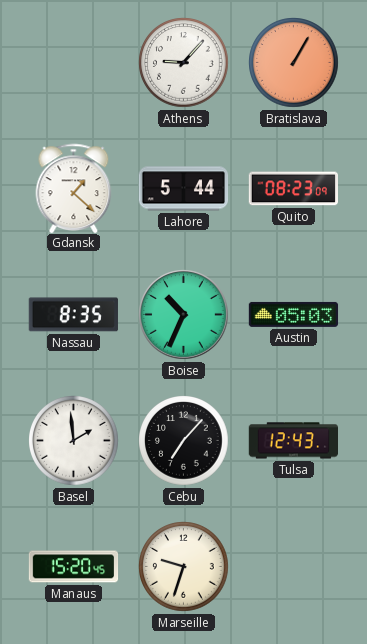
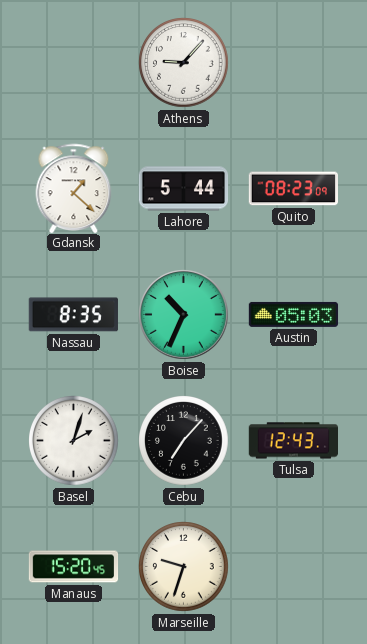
Bratislava: 1:05 -> none (294, 63)
Basel: 1:59 -> 2:03 (74, 441)
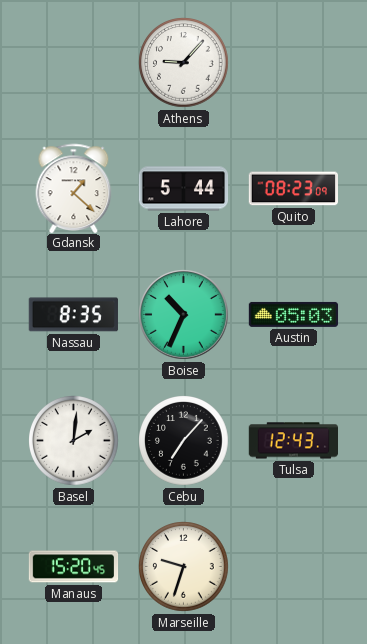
Basel: 2:03 -> 2:01 (74, 441)
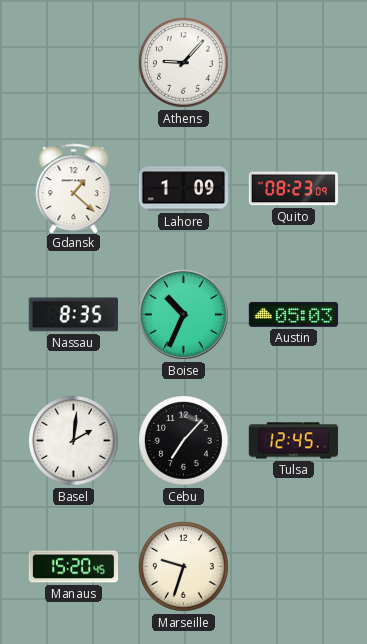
Lahore: 5:44 -> 1:09 (184, 189)
Tulsa: 12:43 -> 12:45 (293, 441)
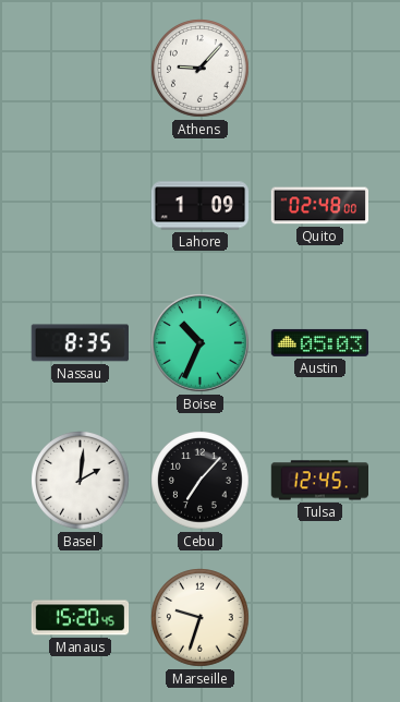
Gdansk: 1:22 -> none (74, 188)
Quito: 08:23 -> 02:48 (319, 206)
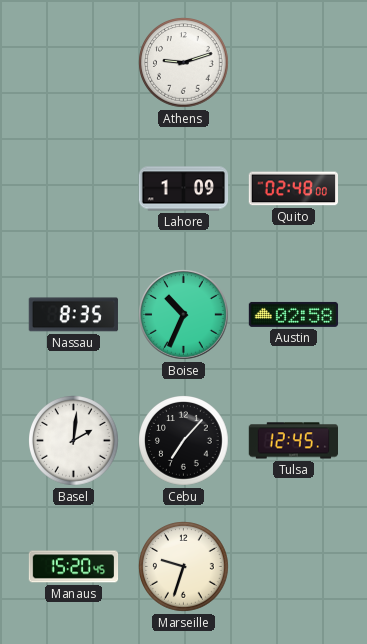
Athens: 9:07 -> 9:12 (184, 63)
Austin: 05:03 -> 02:58 (294, 314)
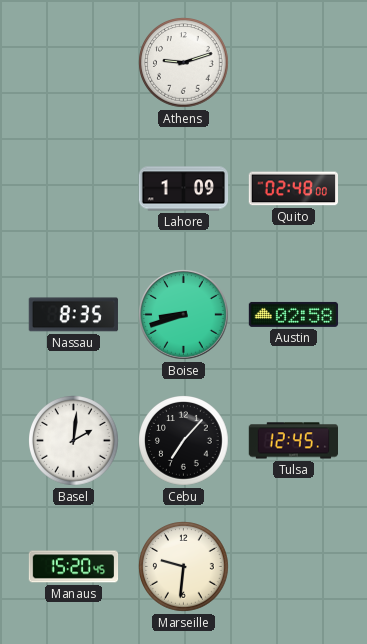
Boise: 10:34 -> 8:42 (184, 315)
Marseille: 9:33 -> 9:31 (184, 567)
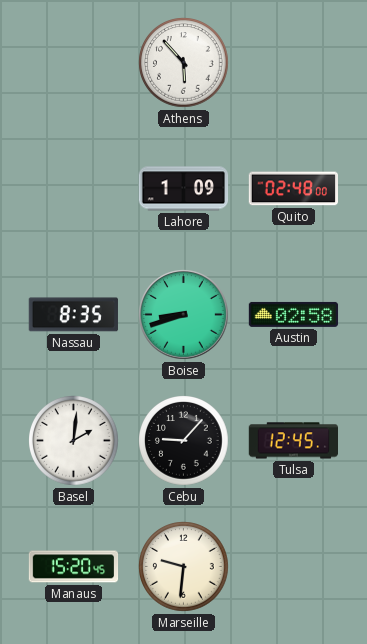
Athens: 9:12 -> 5:53 (184, 63)
Cebu: 7:07 -> 9:07 (184, 441)
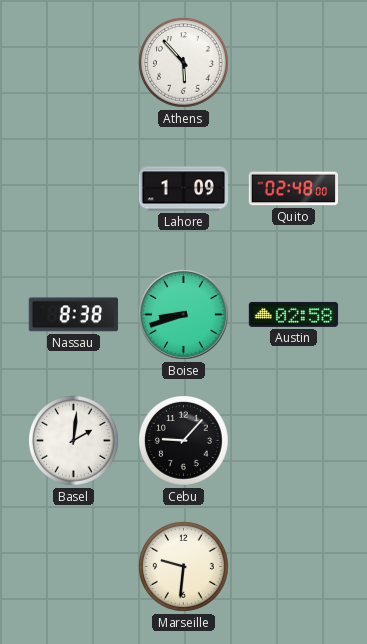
Nassau: 8:35 -> 8:38 (73, 315)
Tulsa: 12:45 -> none (293, 441)
Manaus: 15:20 -> none (74, 567)
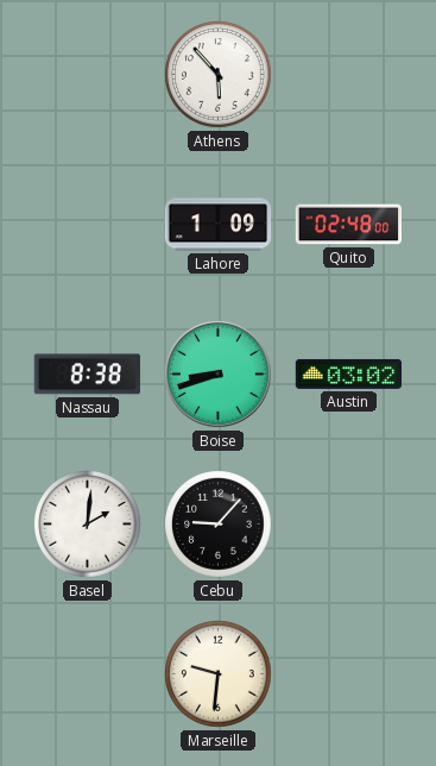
Austin: 02:58 -> 03:02 (349, 373)
